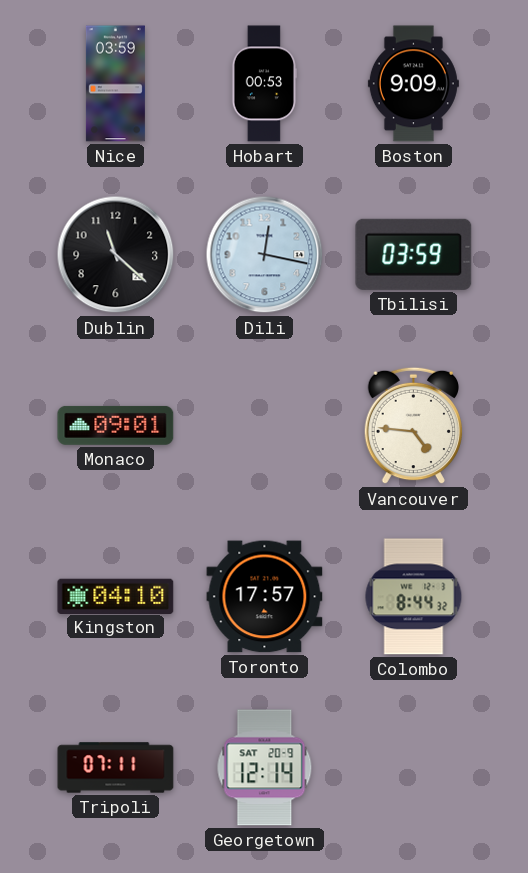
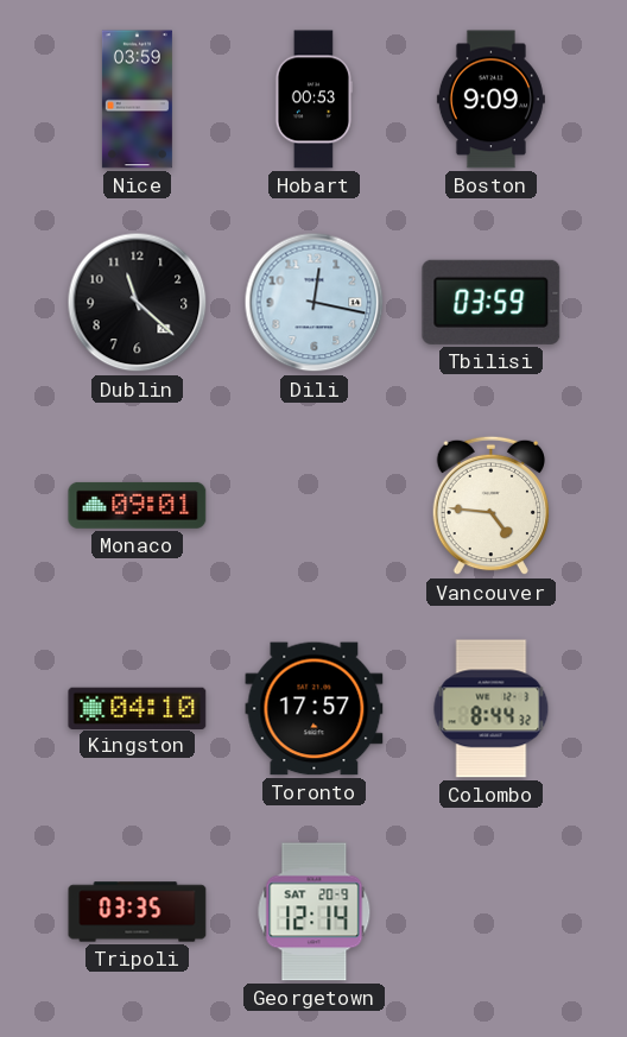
Tripoli: 07:11 -> 03:35 (138, 912)
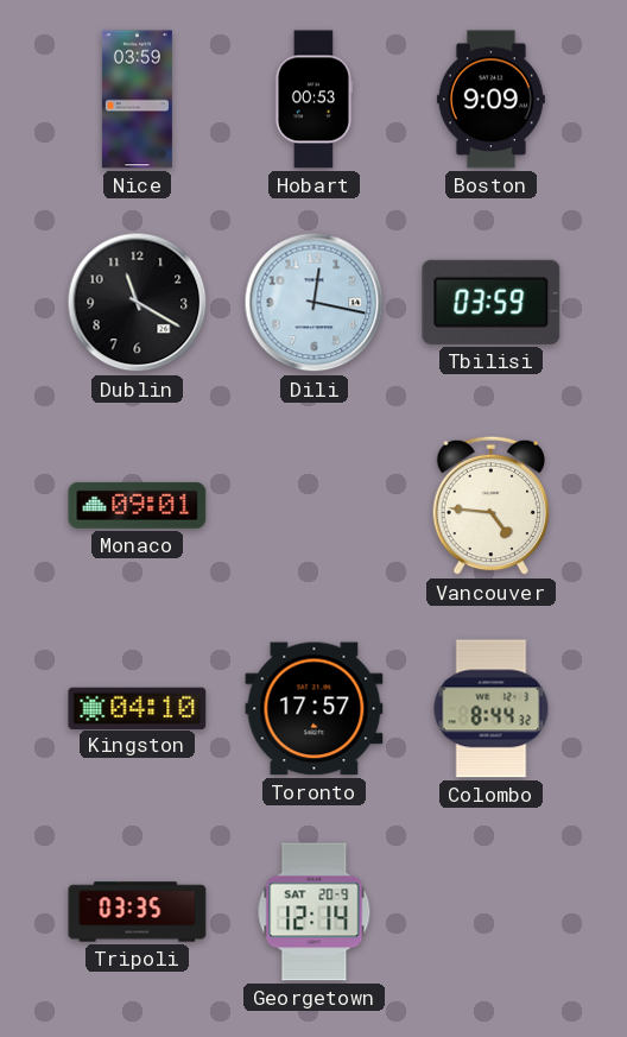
Dublin: 11:22 -> 11:20 (138, 303)
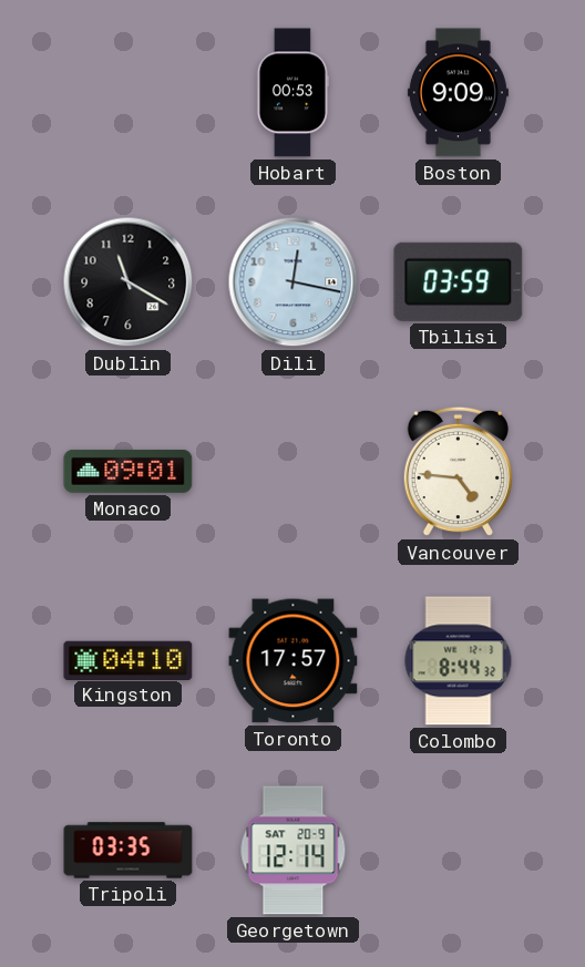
Nice: 03:59 -> none (137, 100)
